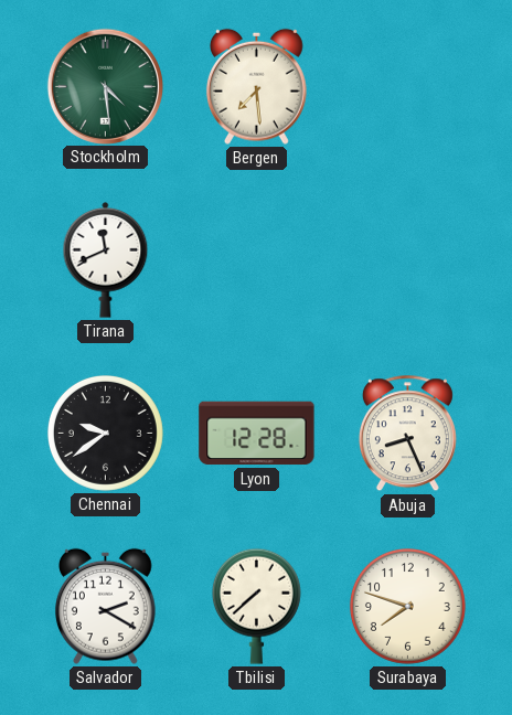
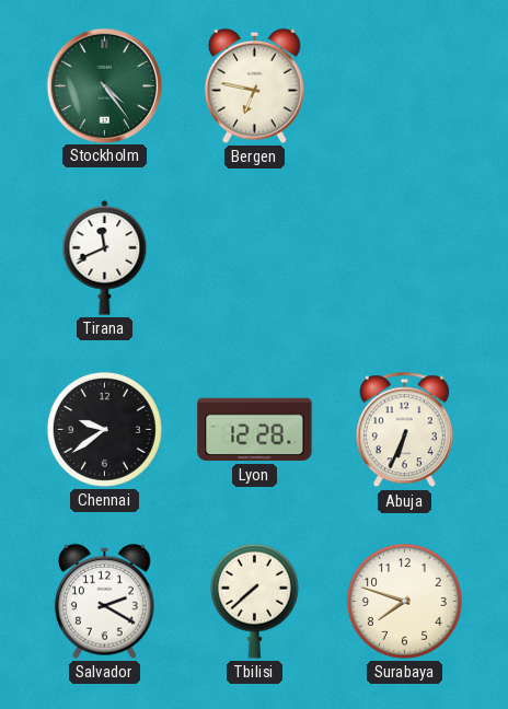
Stockholm: 4:29 -> 4:24 (104, 85)
Bergen: 7:29 -> 6:47 (254, 85)
Abuja: 8:26 -> 6:34 (404, 430)
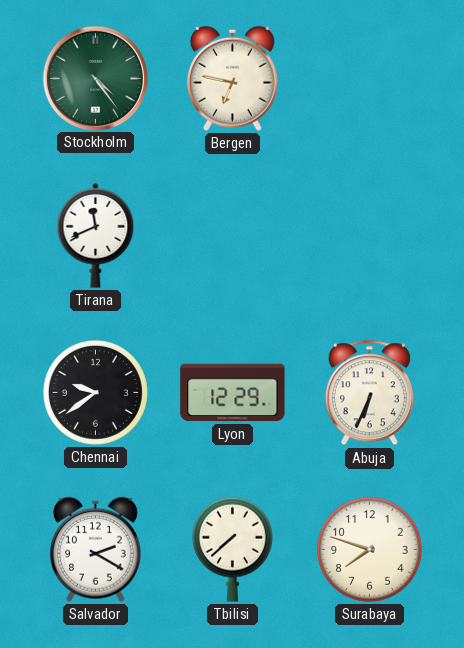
Lyon: 12:28 -> 12:29 (233, 393)
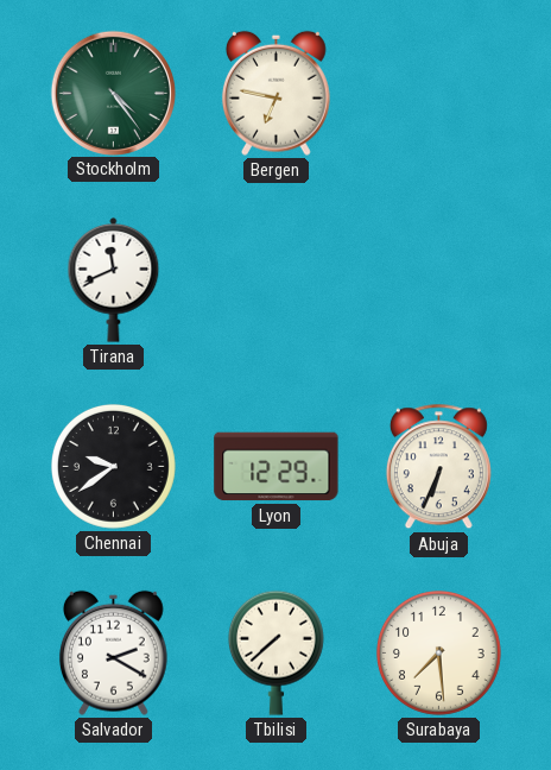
Surabaya: 7:48 -> 7:29 (438, 652)
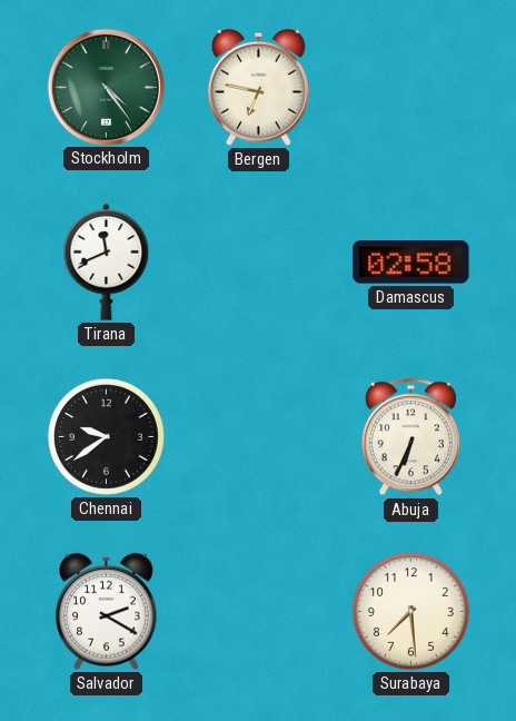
Damascus: none -> 02:58 (411, 263)
Lyon: 12:29 -> none (277, 467)
Tbilisi: 7:38 -> none (275, 652)
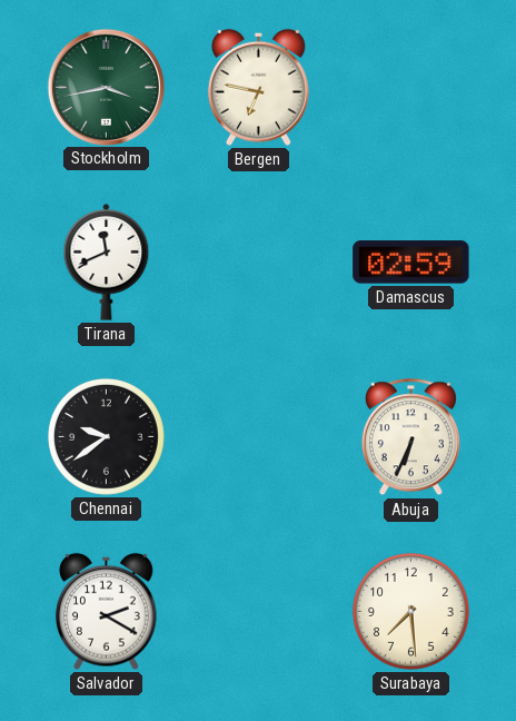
Stockholm: 4:24 -> 3:43 (106, 87)
Damascus: 02:58 -> 02:59 (411, 263)
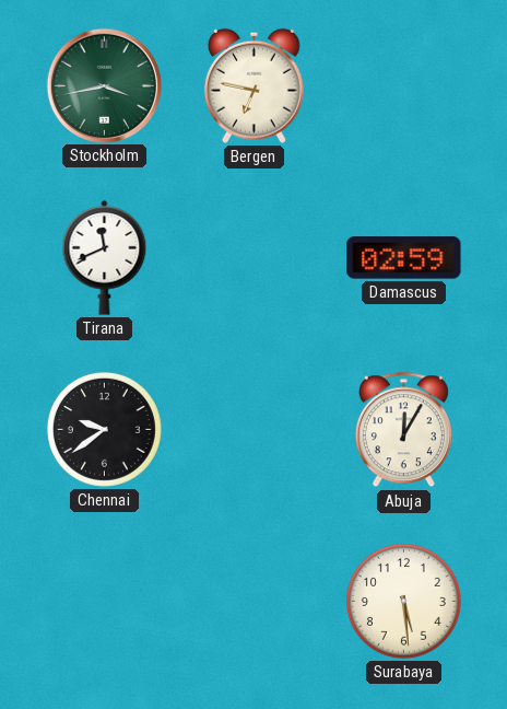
Abuja: 6:34 -> 12:05 (403, 430)
Salvador: 2:20 -> none (106, 611)
Surabaya: 7:29 -> 5:29 (403, 601)
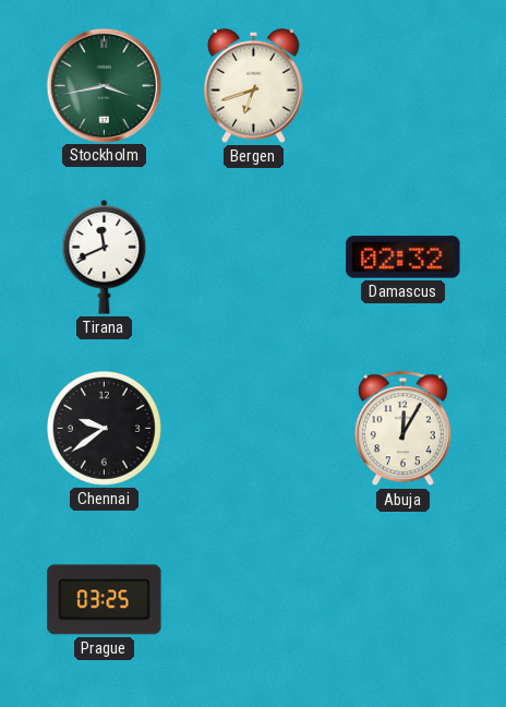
Bergen: 6:47 -> 6:42 (253, 85)
Damascus: 02:59 -> 02:32 (403, 257)
Prague: none -> 03:25 (105, 600)
Surabaya: 5:29 -> none (403, 601)
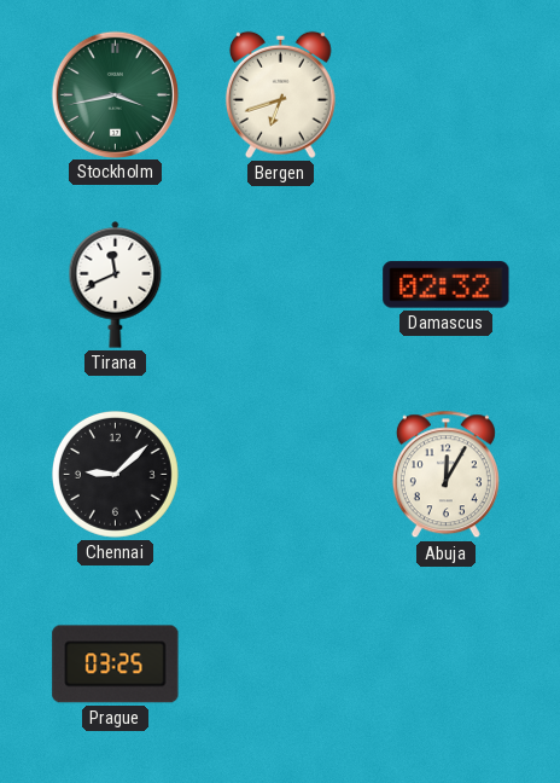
Chennai: 9:39 -> 9:08 (115, 474)
